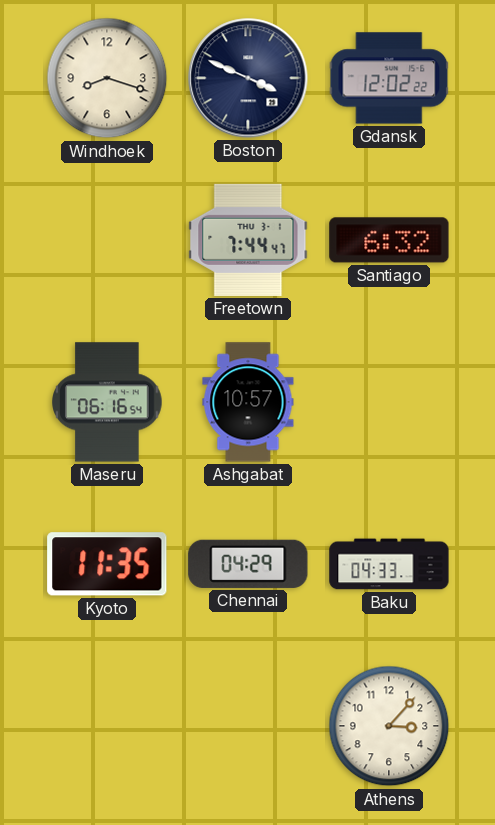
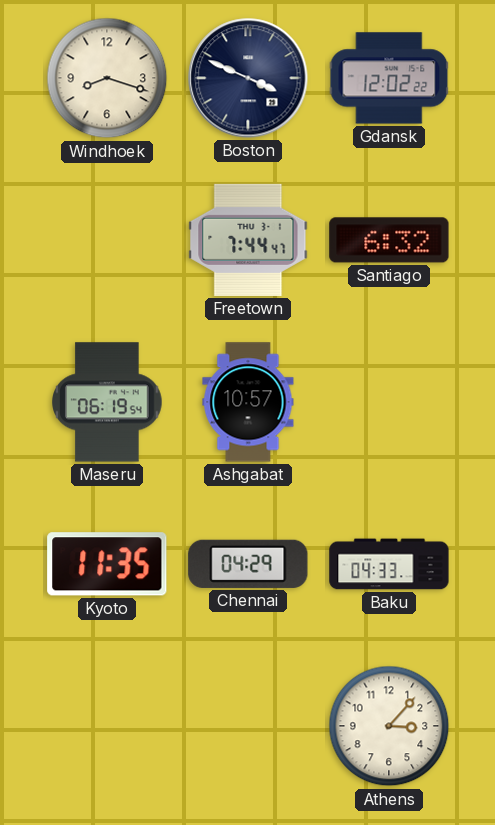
Maseru: 06:16 -> 06:19 (107, 402)
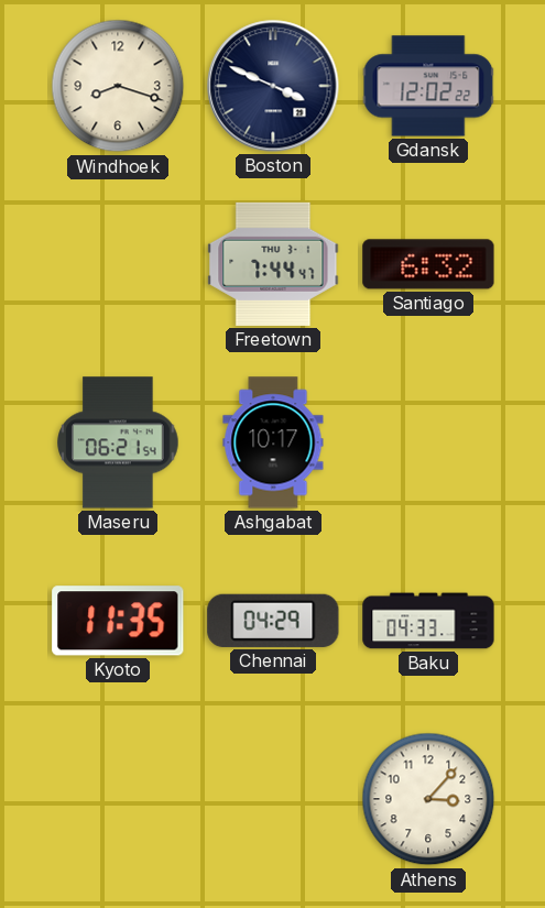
Maseru: 06:19 -> 06:21 (118, 442)
Ashgabat: 10:57 -> 10:17 (273, 442)
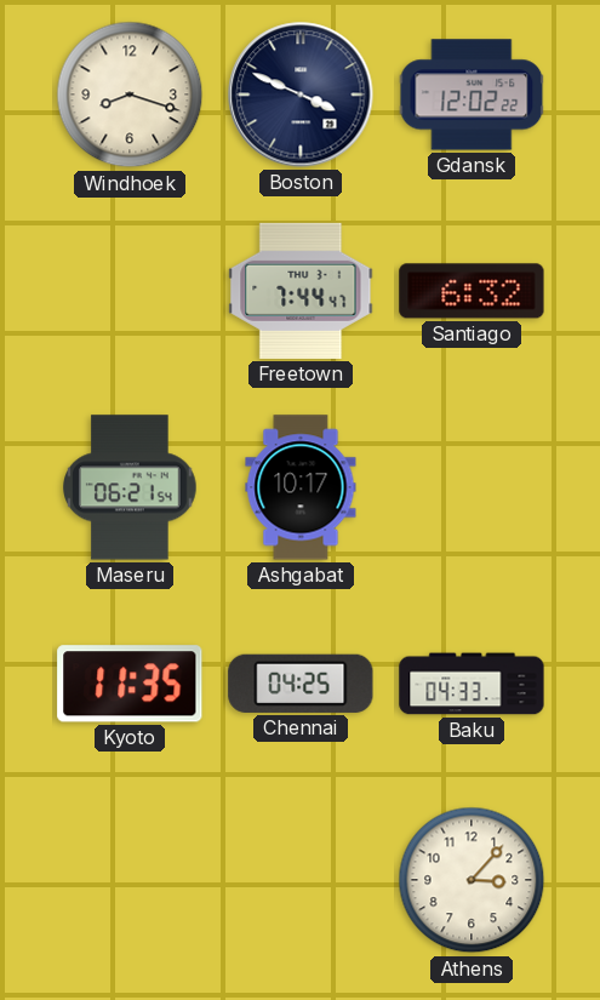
Chennai: 04:29 -> 04:25 (301, 684)
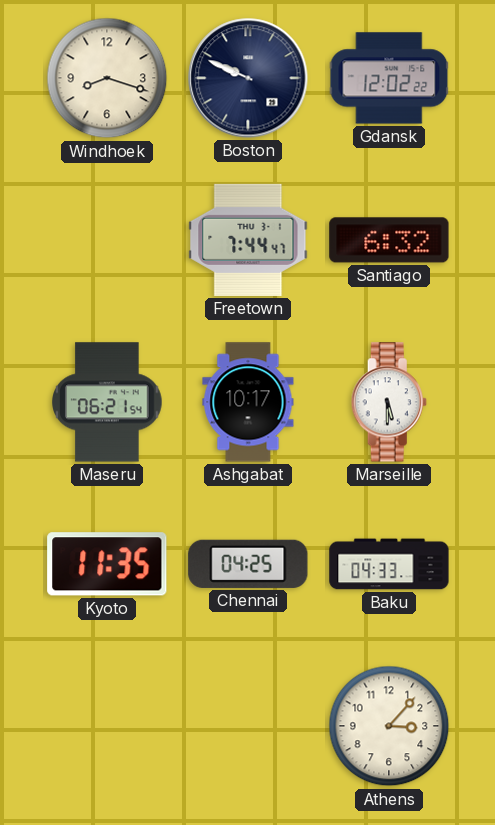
Boston: 3:49 -> 9:49 (248, 78)
Marseille: none -> 5:30 (389, 402)
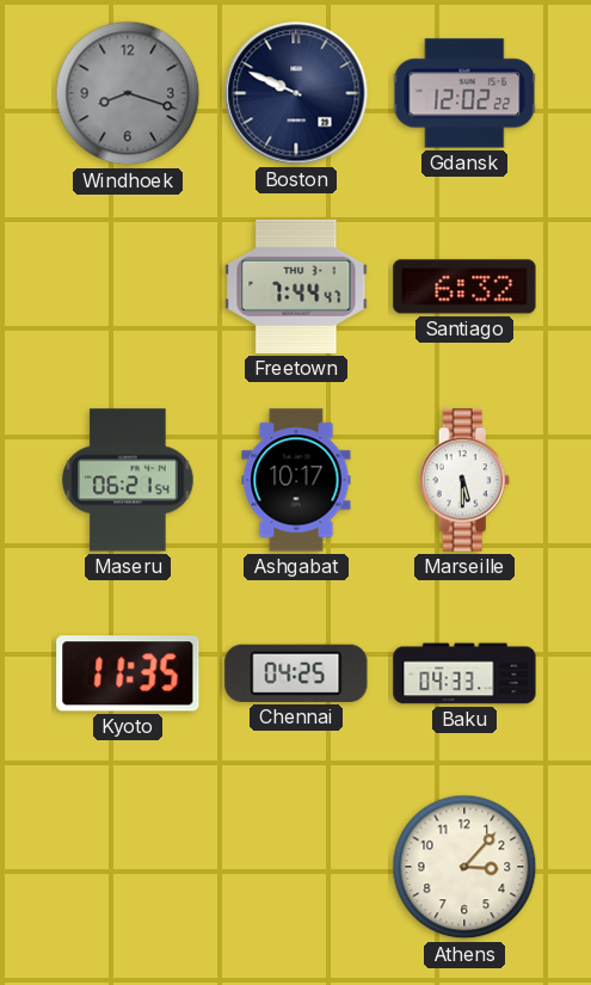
Windhoek dial: cream -> grey (128, 93)
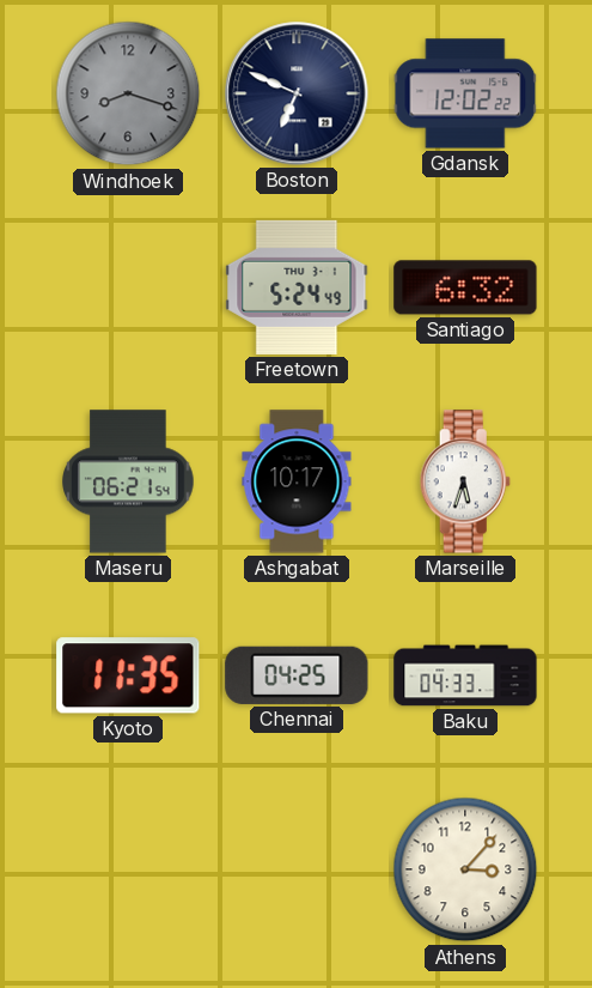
Boston: 9:49 -> 6:49 (297, 93)
Freetown: 7:44 -> 5:24 (297, 287)
Marseille: 5:30 -> 5:33 (465, 481)
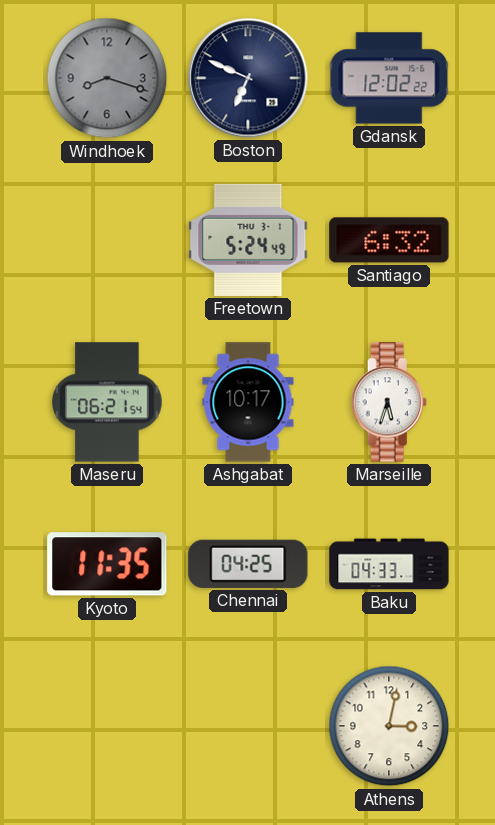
Athens: 3:07 -> 3:02 (389, 726)
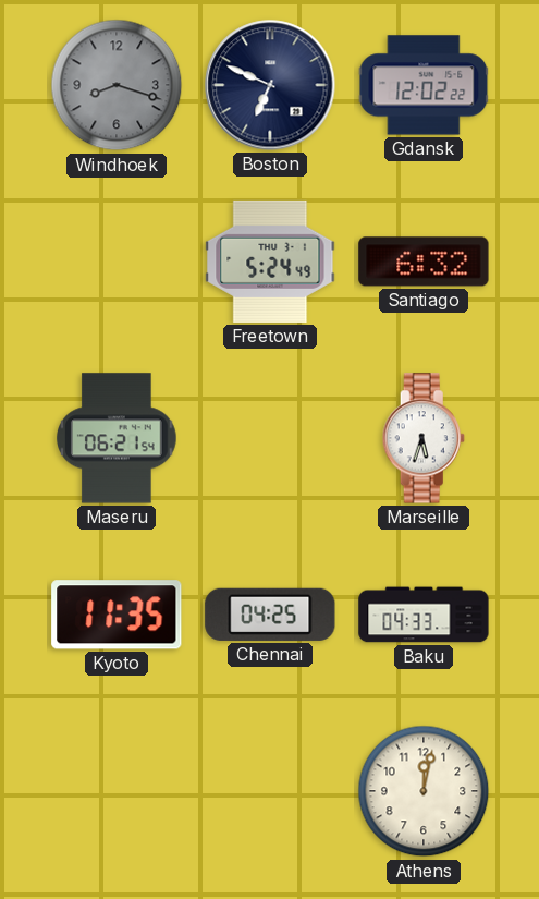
Ashgabat: 10:17 -> none (248, 402)
Athens: 3:02 -> 12:02 (424, 791)
